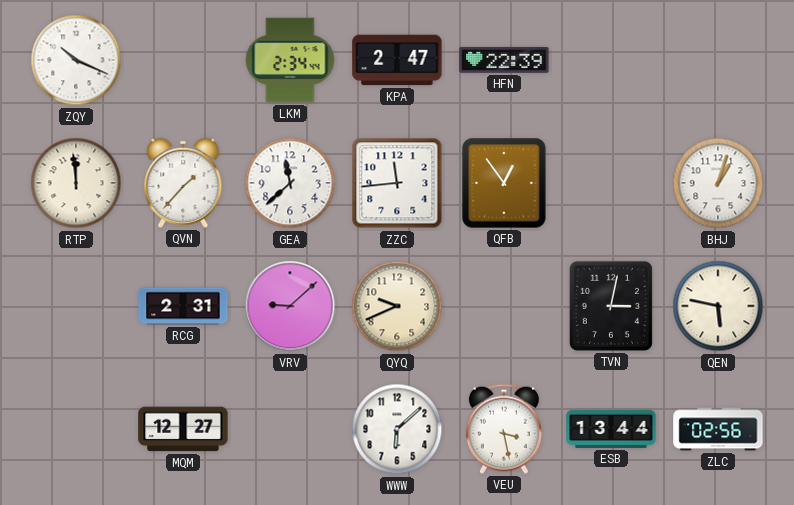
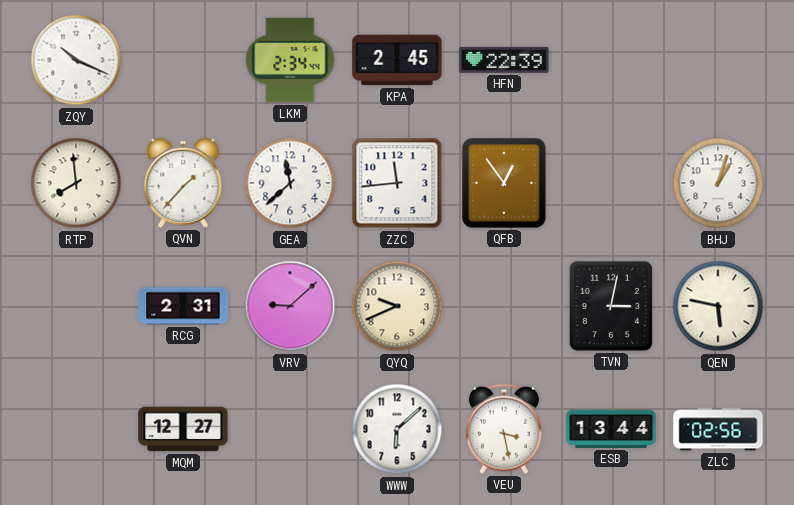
KPA: 2:47 -> 2:45 (397, 60)
RTP: 11:59 -> 7:59 (76, 183)
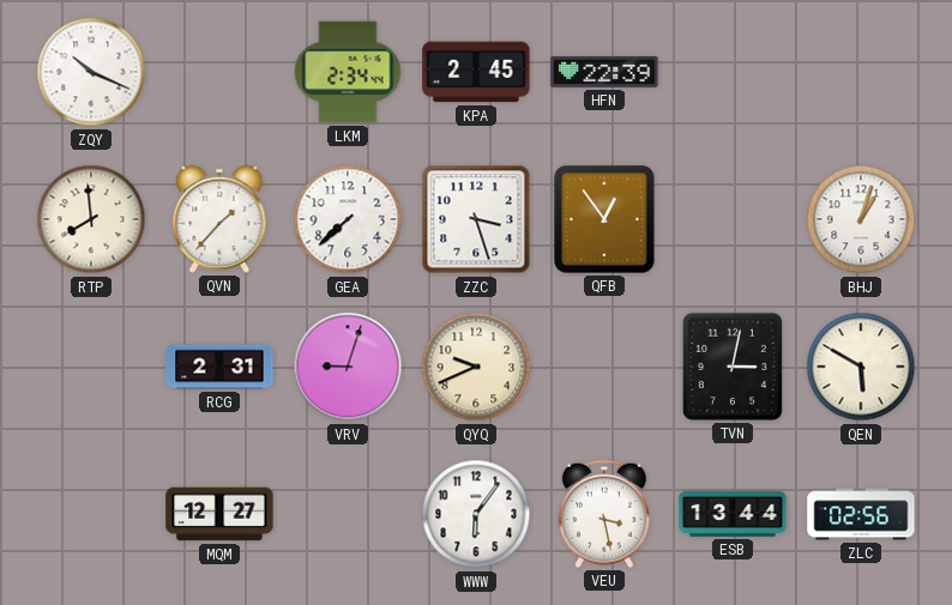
GEA: 11:38 -> 7:38 (348, 219)
ZZC: 11:44 -> 3:27 (476, 219)
VRV: 9:08 -> 9:03 (348, 367)
QEN: 5:47 -> 5:50 (861, 367)
WWW: 6:08 -> 6:06 (476, 514)
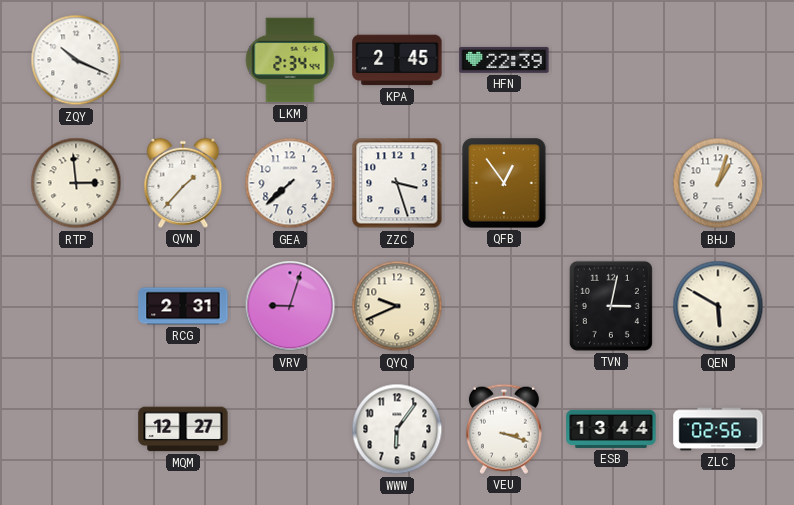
RTP: 7:59 -> 2:59 (76, 183)
VEU: 3:28 -> 3:18 (504, 429)
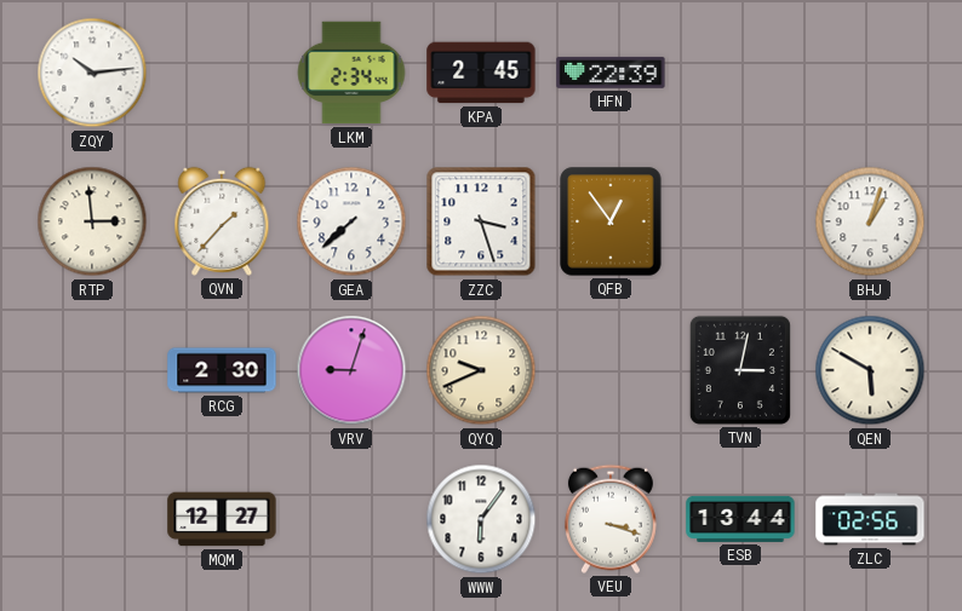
ZQY: 10:19 -> 10:14 (92, 73)
RCG: 2:31 -> 2:30 (222, 370)
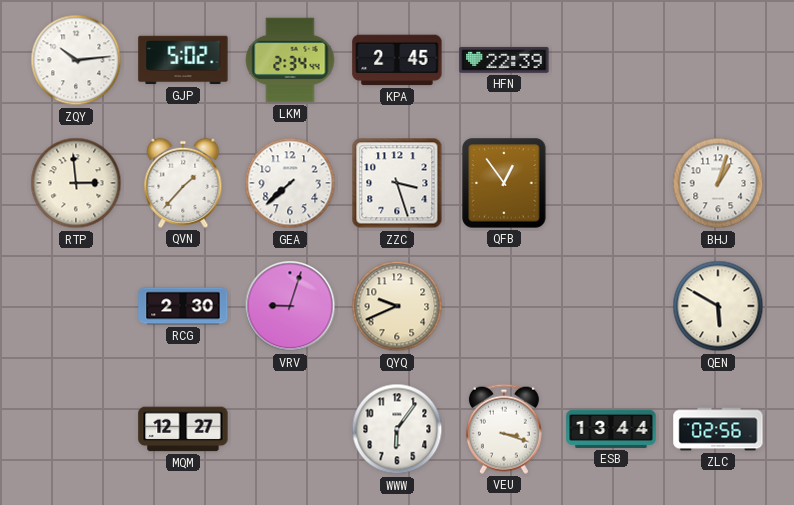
GJP: none -> 5:02 (183, 60)
TVN: 3:02 -> none (740, 370)
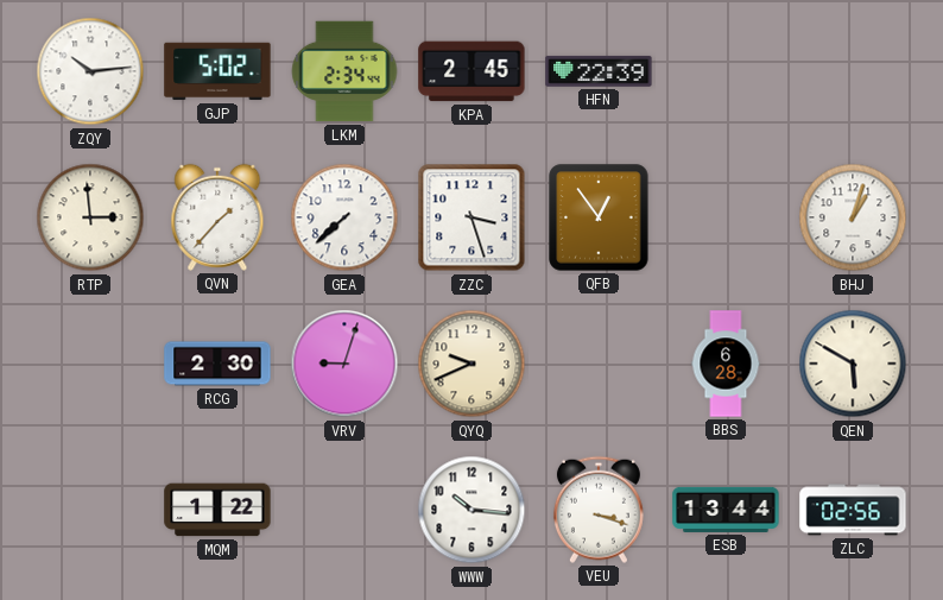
BBS: none -> 6:28 (726, 364)
MQM: 12:27 -> 1:22 (217, 510)
WWW: 6:06 -> 10:16 (471, 510)
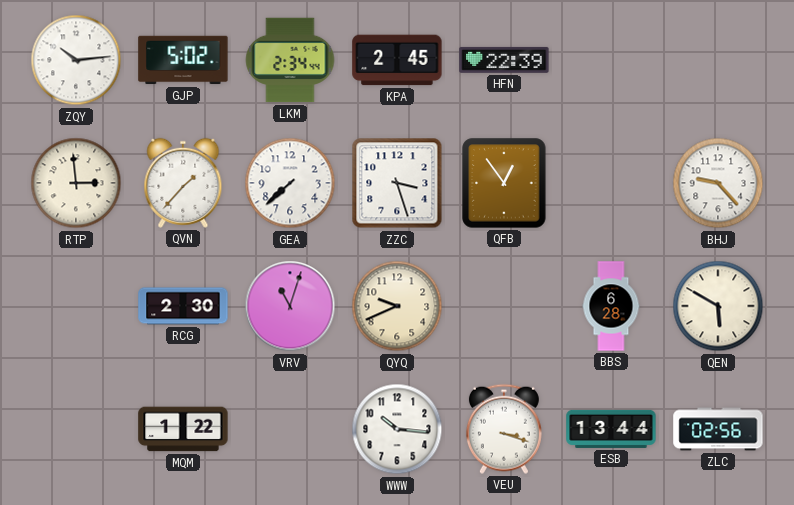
BHJ: 1:03 -> 9:23 (718, 183)
VRV: 9:03 -> 11:03 (290, 306)
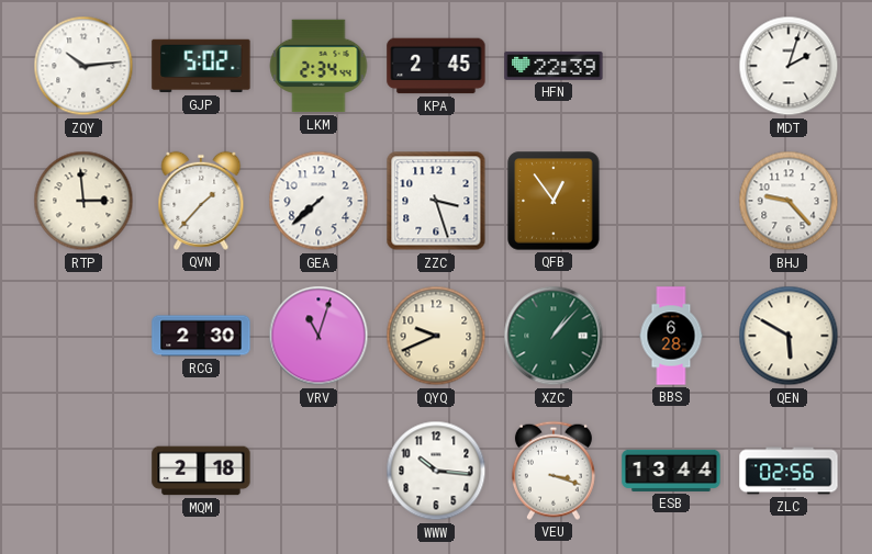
MDT: none -> 2:03 (789, 66)
XZC: none -> 1:07 (554, 336)
MQM: 1:22 -> 2:18 (201, 471)
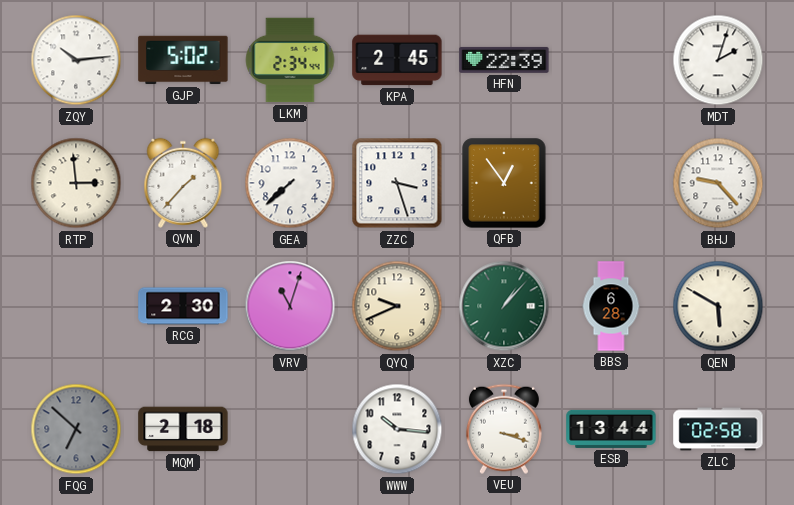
FQG: none -> 6:52 (76, 429)
ZLC: 02:56 -> 02:58 (718, 429)
